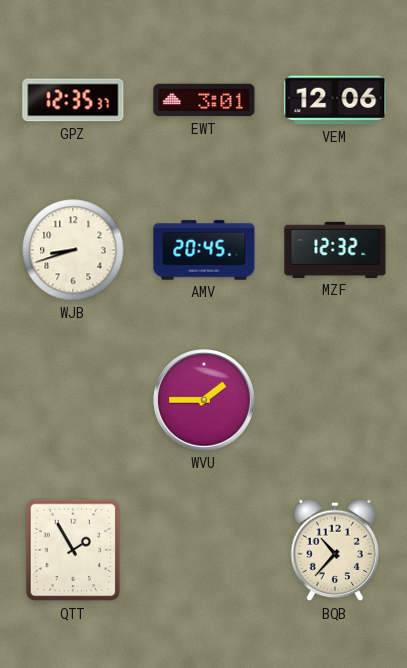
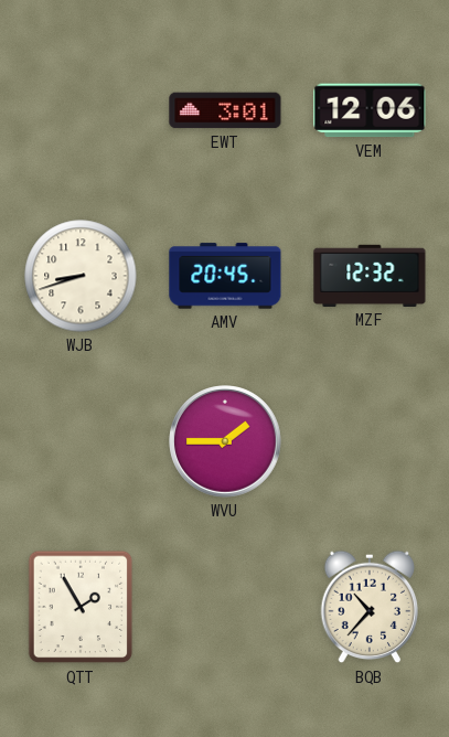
GPZ: 12:35 -> none (73, 100)
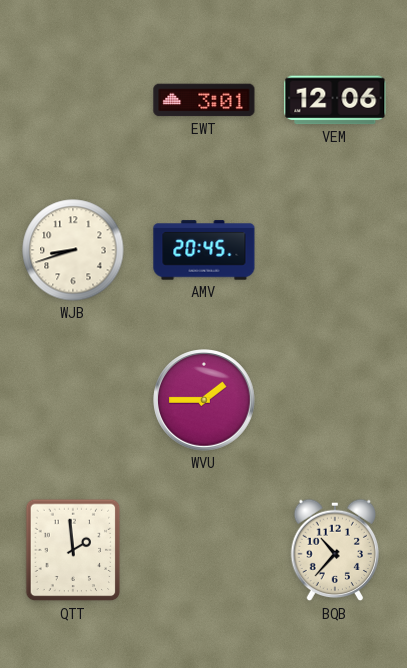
MZF: 12:32 -> none (370, 276)
QTT: 1:55 -> 1:59 (73, 550)
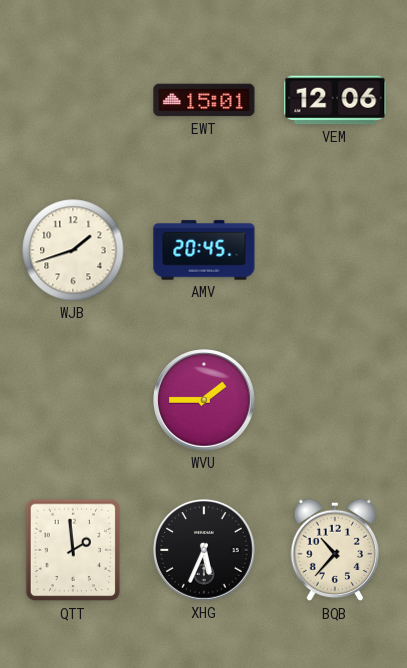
EWT: 3:01 -> 15:01 (204, 100)
WJB: 8:42 -> 1:42 (73, 250)
XHG: none -> 5:34 (204, 550)
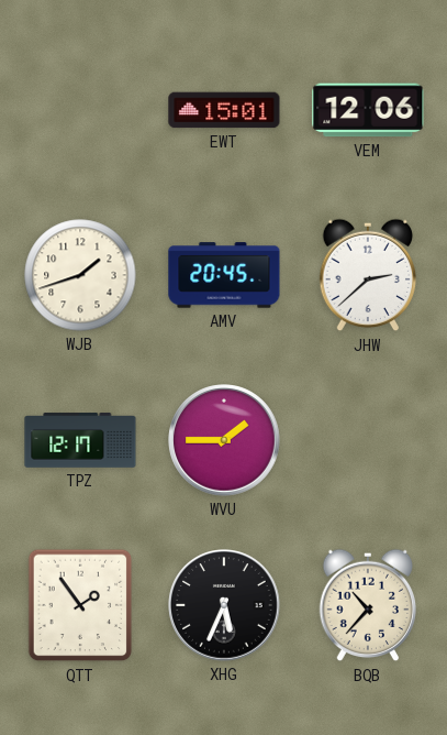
JHW: none -> 2:38 (368, 275)
TPZ: none -> 12:17 (80, 440)
QTT: 1:59 -> 1:54 (80, 605)
